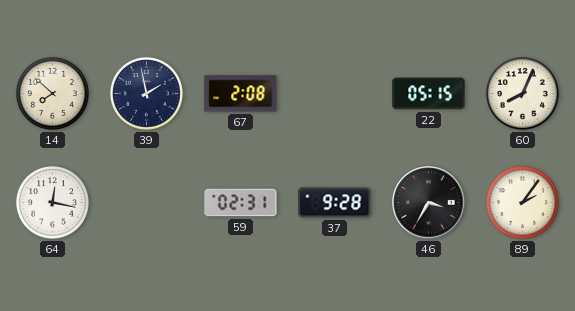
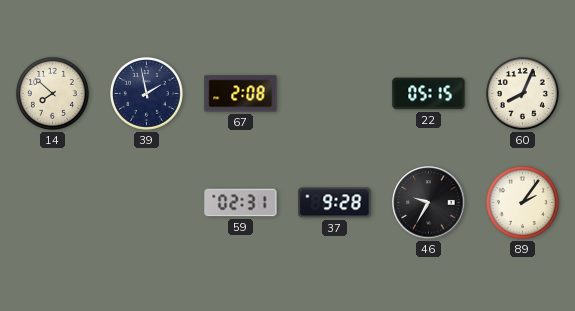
64: 12:17 -> none (52, 202)
46: 3:35 -> 9:35 (429, 203)
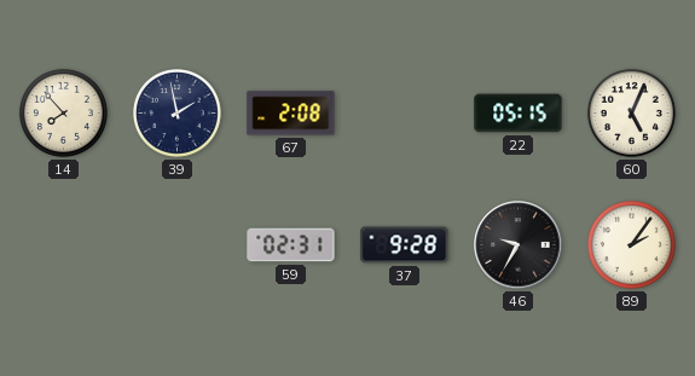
14: 7:52 -> 7:53 (63, 112)
60: 8:04 -> 5:04 (631, 112)
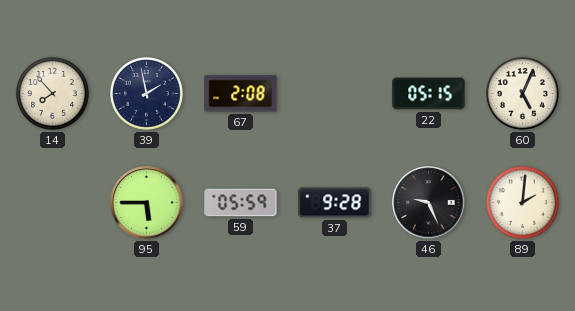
95: none -> 5:45 (147, 203)
59: 02:31 -> 05:59 (241, 203)
46: 9:35 -> 9:26 (429, 203)
89: 2:06 -> 2:01 (522, 202)
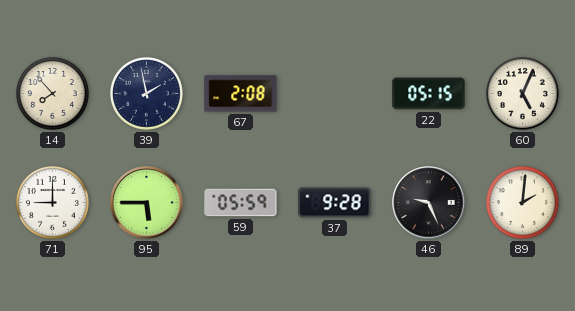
71: none -> 9:00 (52, 202)
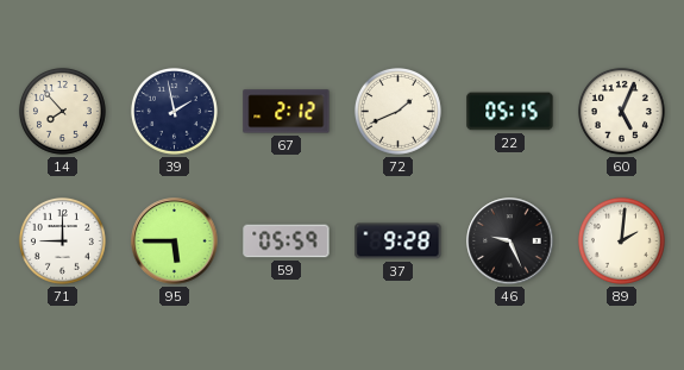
67: 2:08 -> 2:12 (287, 112)
72: none -> 1:41 (397, 111)
